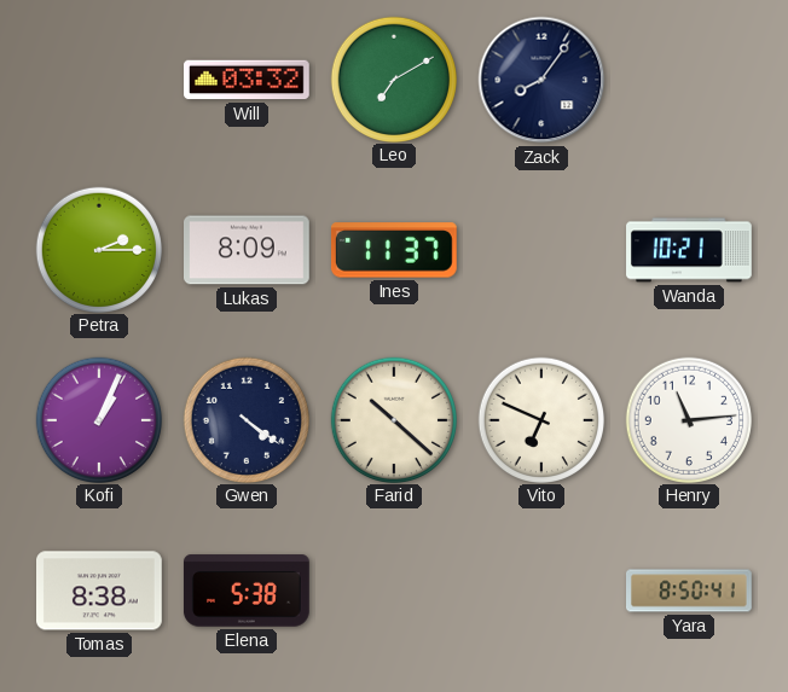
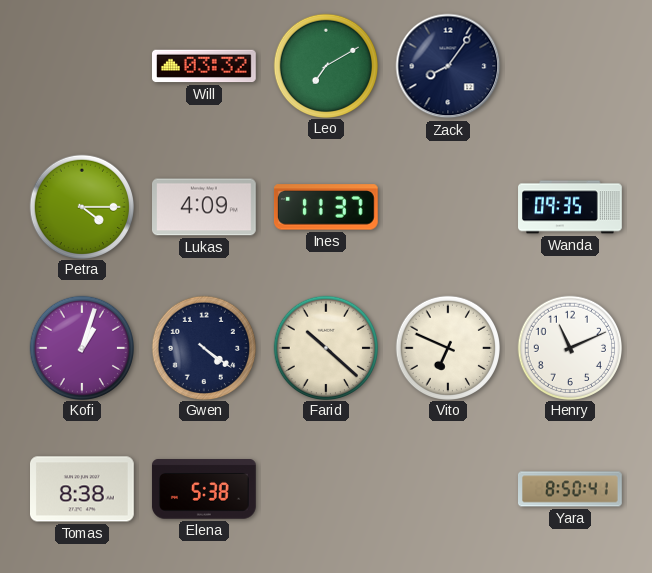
Petra: 2:15 -> 4:15 (81, 206)
Lukas: 8:09 -> 4:09 (205, 207)
Wanda: 10:21 -> 09:35 (570, 207)
Kofi: 1:04 -> 1:03 (81, 347)
Henry: 11:14 -> 11:11 (569, 347)
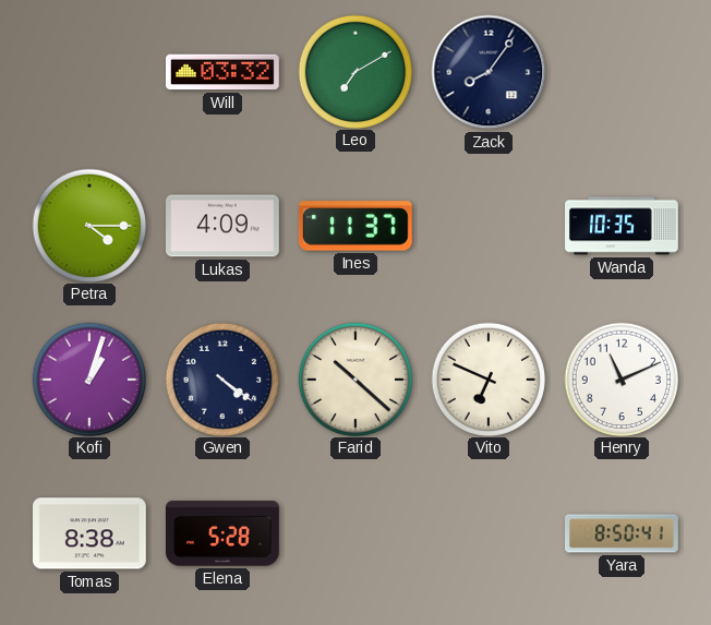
Wanda: 09:35 -> 10:35 (622, 226)
Elena: 5:38 -> 5:28 (222, 533)
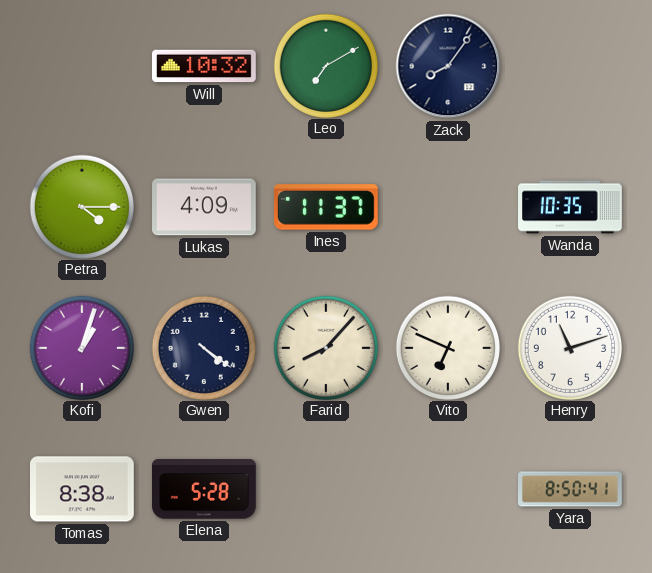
Will: 03:32 -> 10:32 (205, 66)
Farid: 10:22 -> 8:07 (325, 347)
Henry: 11:11 -> 11:12 (569, 347)
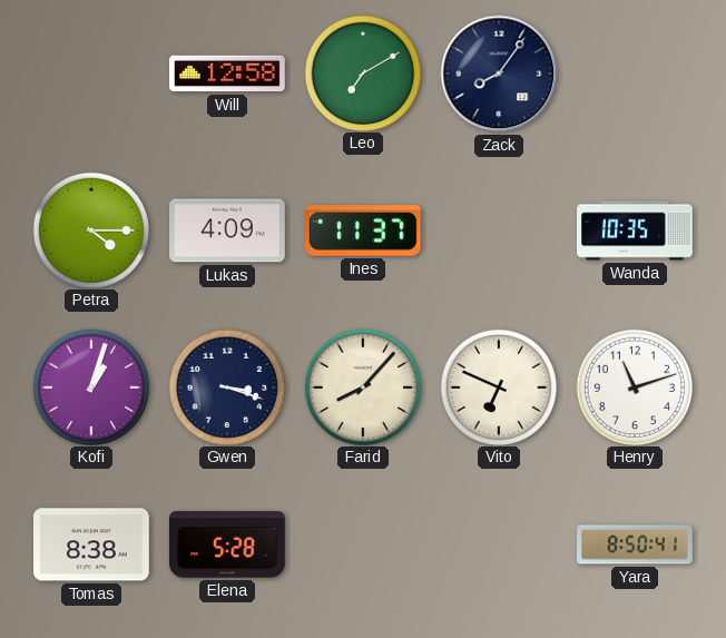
Will: 10:32 -> 12:58 (228, 73)
Gwen: 4:21 -> 3:18 (226, 386)
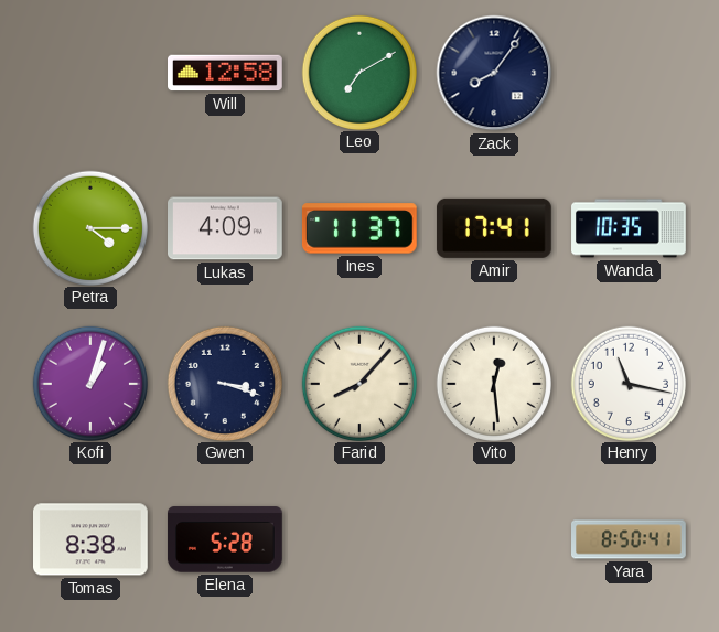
Amir: none -> 17:41 (494, 228)
Vito: 6:49 -> 12:29 (493, 383)
Henry: 11:12 -> 11:17 (627, 383)
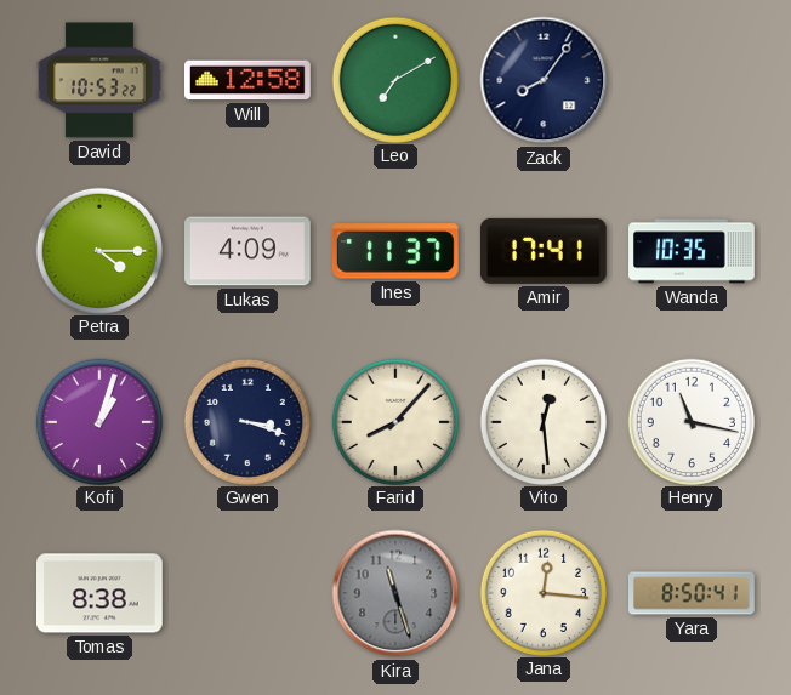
David: none -> 10:53 (101, 80)
Elena: 5:28 -> none (225, 539)
Kira: none -> 11:27 (395, 593)
Jana: none -> 12:16 (542, 592)
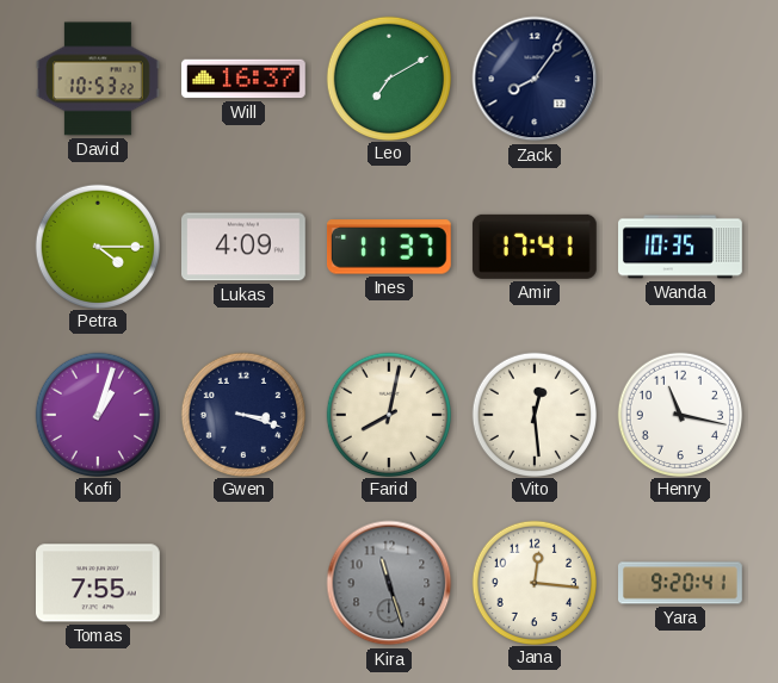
Will: 12:58 -> 16:37 (245, 79)
Farid: 8:07 -> 8:02 (388, 414)
Tomas: 8:38 -> 7:55 (99, 583)
Yara: 8:50 -> 9:20 (681, 583)
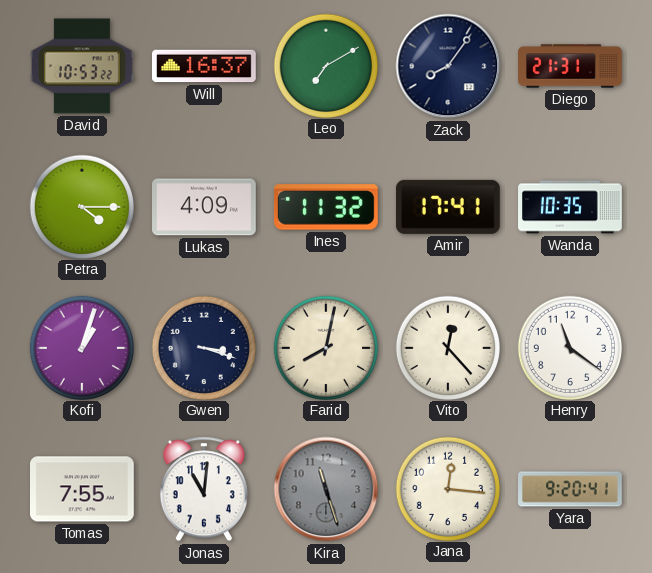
Diego: none -> 21:31 (570, 66)
Ines: 11:37 -> 11:32 (326, 207)
Vito: 12:29 -> 12:23 (447, 347)
Henry: 11:17 -> 11:21 (569, 347)
Jonas: none -> 11:01 (204, 489)
